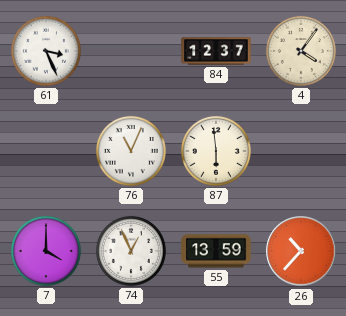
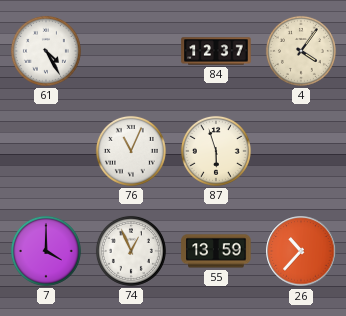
61: 3:26 -> 4:25 (46, 51)
87: 5:59 -> 5:57 (216, 151)
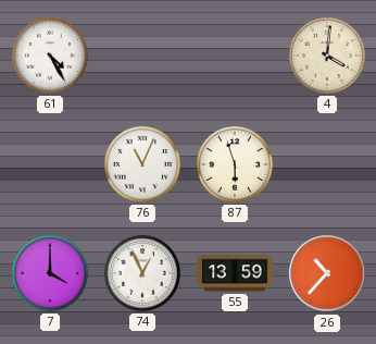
84: 12:37 -> none (216, 51)
4: 4:06 -> 4:01 (327, 56)
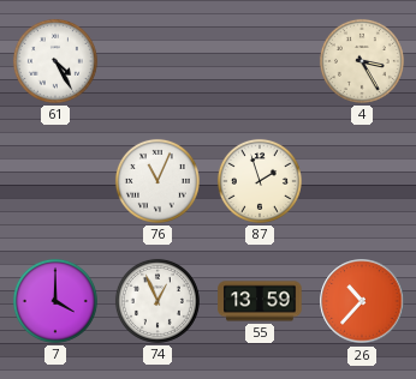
4: 4:01 -> 3:25 (362, 61)
87: 5:57 -> 1:57 (260, 181)
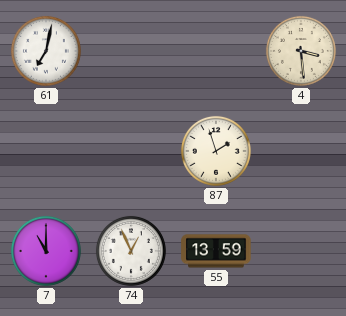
61: 4:25 -> 7:02 (46, 51)
4: 3:25 -> 3:29 (301, 51)
76: 11:04 -> none (158, 181)
7: 4:00 -> 11:00 (46, 251)
26: 10:37 -> none (362, 301)
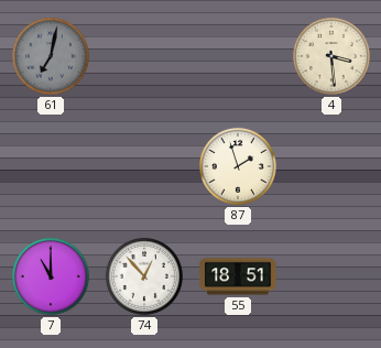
61 dial: white -> grey (51, 56)
74: 12:56 -> 12:53 (144, 276)
55: 13:59 -> 18:51 (238, 276)
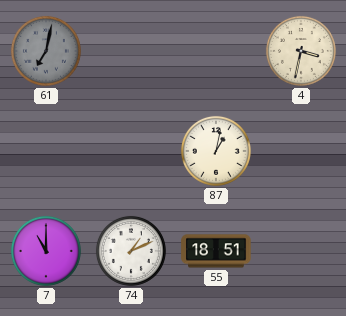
4: 3:29 -> 3:32 (301, 51)
87: 1:57 -> 1:02 (216, 151)
74: 12:53 -> 1:11 (131, 251)
